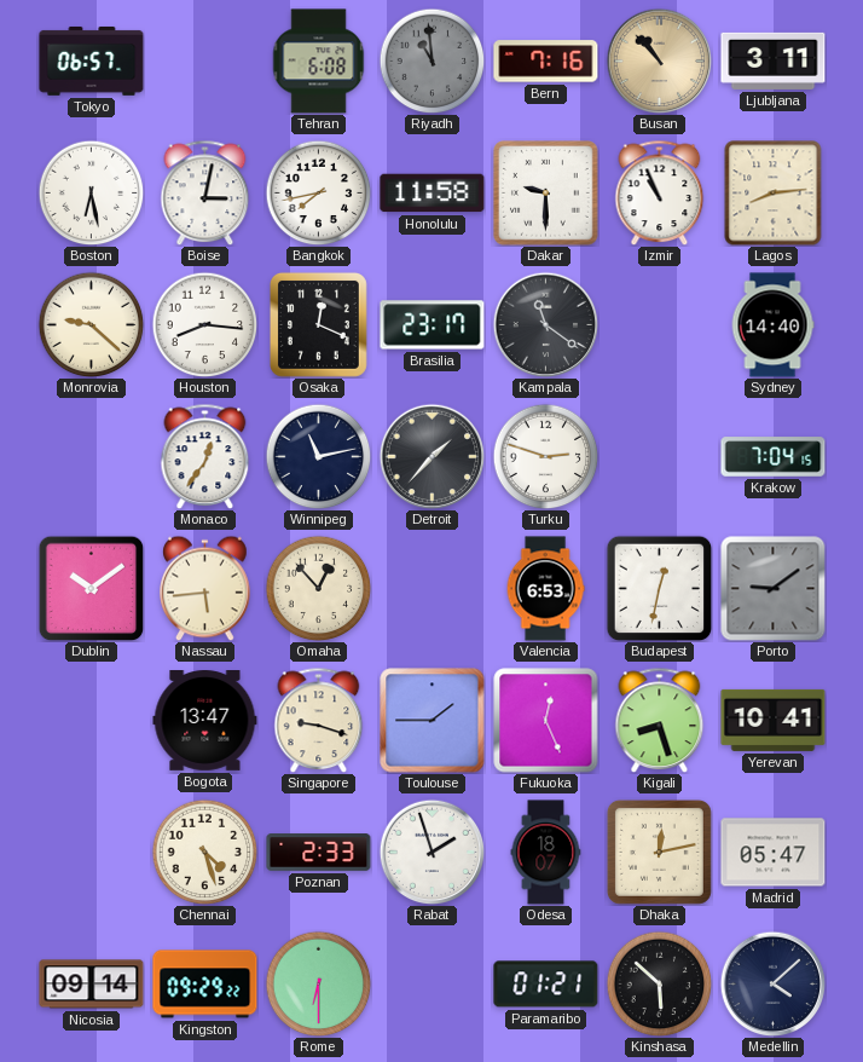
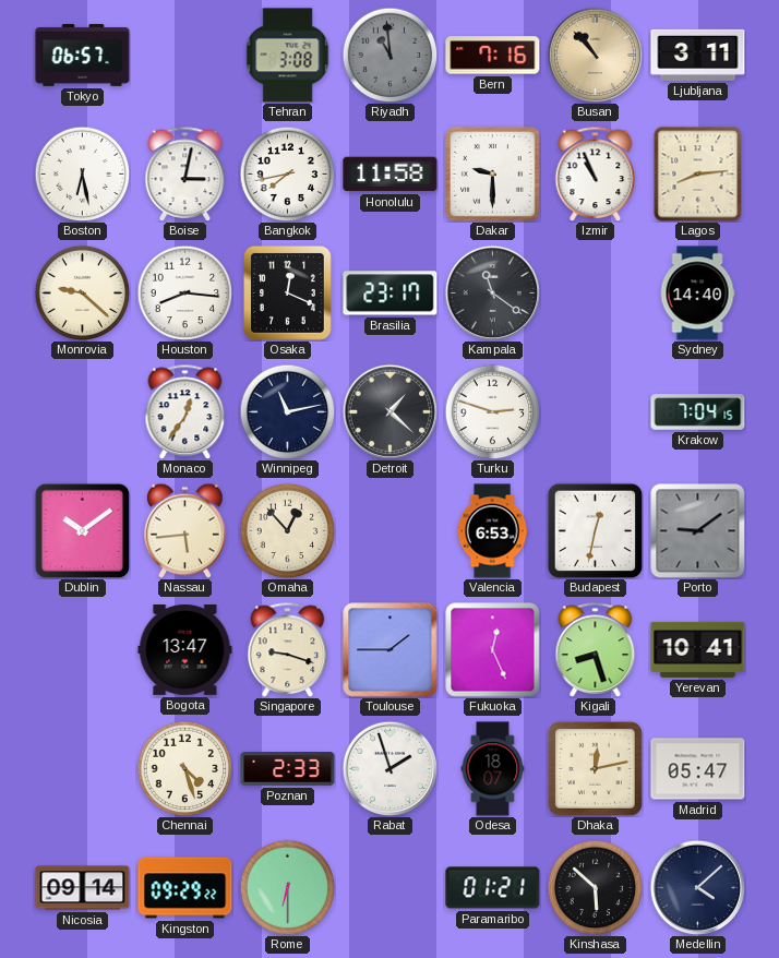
Tehran: 6:08 -> 3:08 (288, 56)
Detroit: 1:37 -> 1:22 (389, 411)
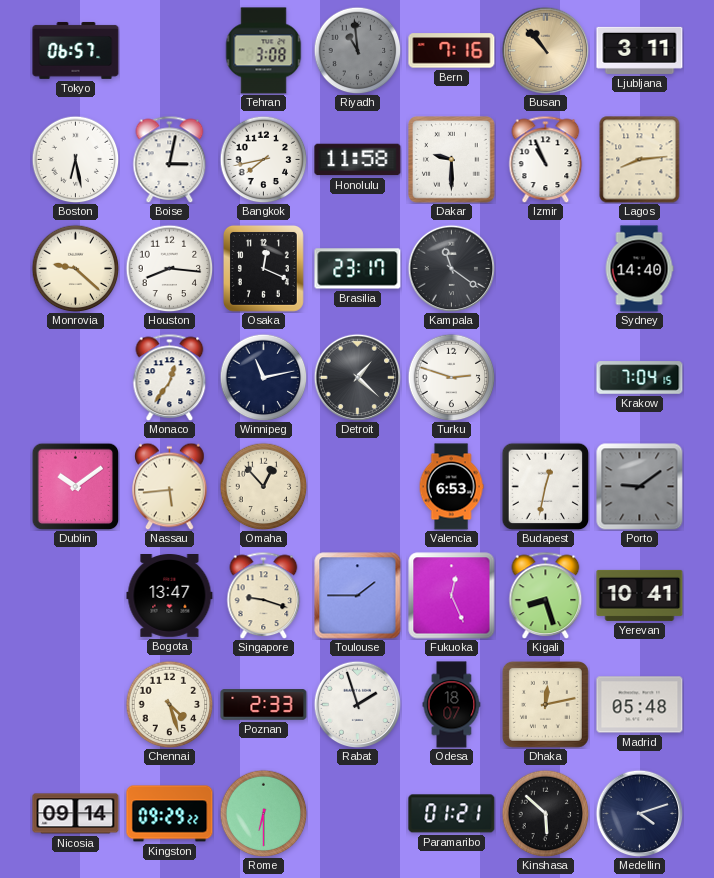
Madrid: 05:47 -> 05:48 (640, 705)
Medellin: 4:08 -> 4:12 (639, 813)
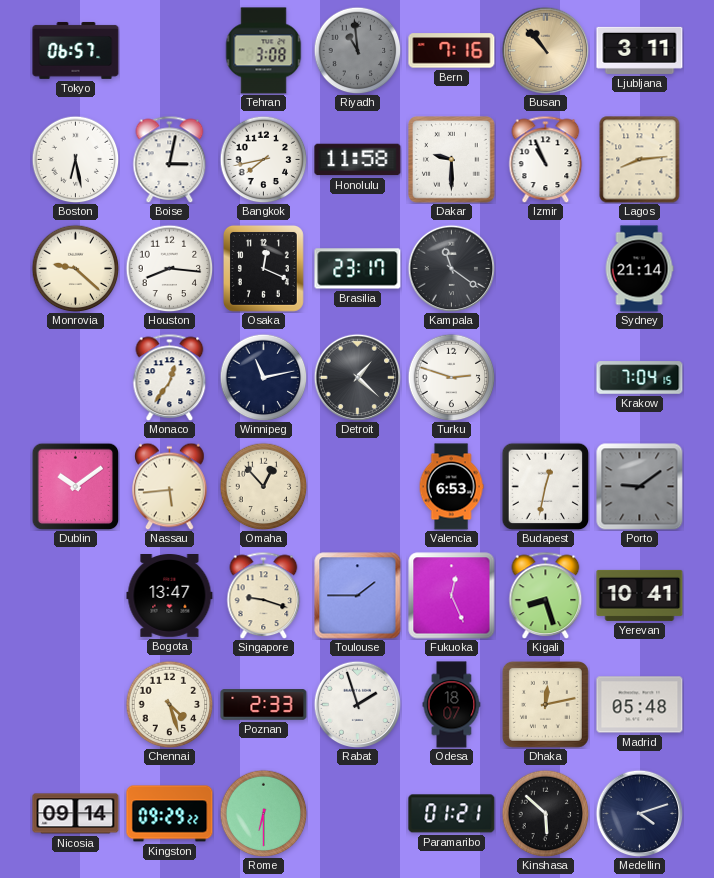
Sydney: 14:40 -> 21:14 (639, 269)
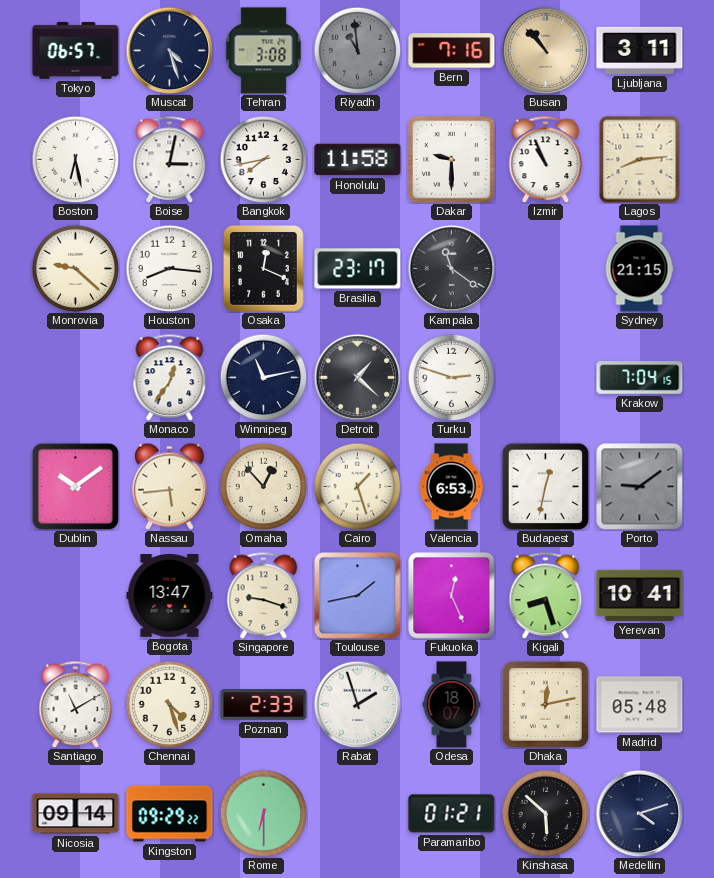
Muscat: none -> 4:27 (169, 50)
Sydney: 21:14 -> 21:15 (639, 269)
Cairo: none -> 1:27 (357, 486)
Toulouse: 1:45 -> 1:43 (358, 596)
Santiago: none -> 11:10 (76, 704)
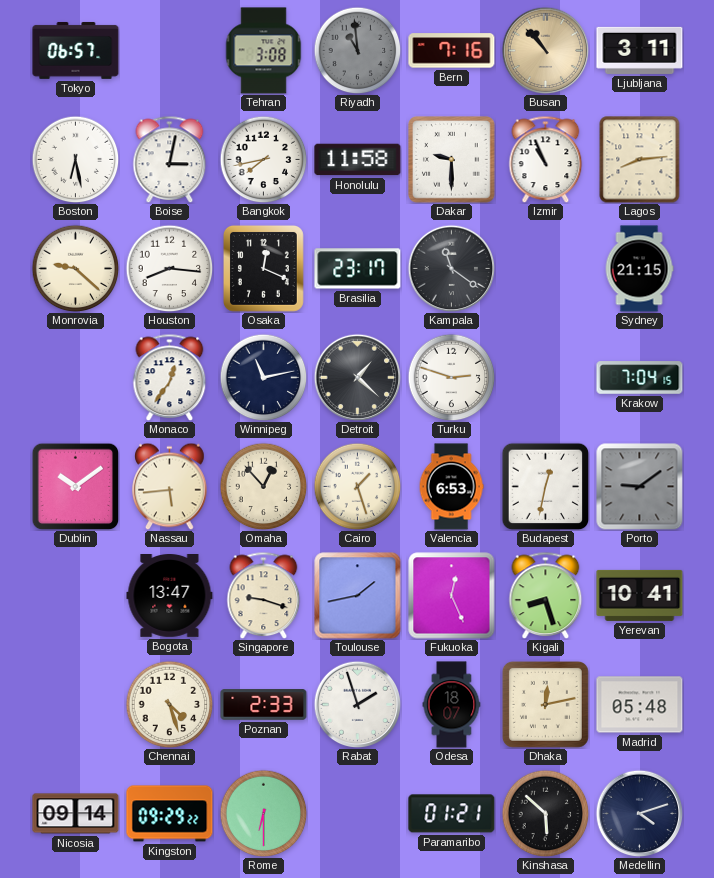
Muscat: 4:27 -> none (169, 50)
Santiago: 11:10 -> none (76, 704)
